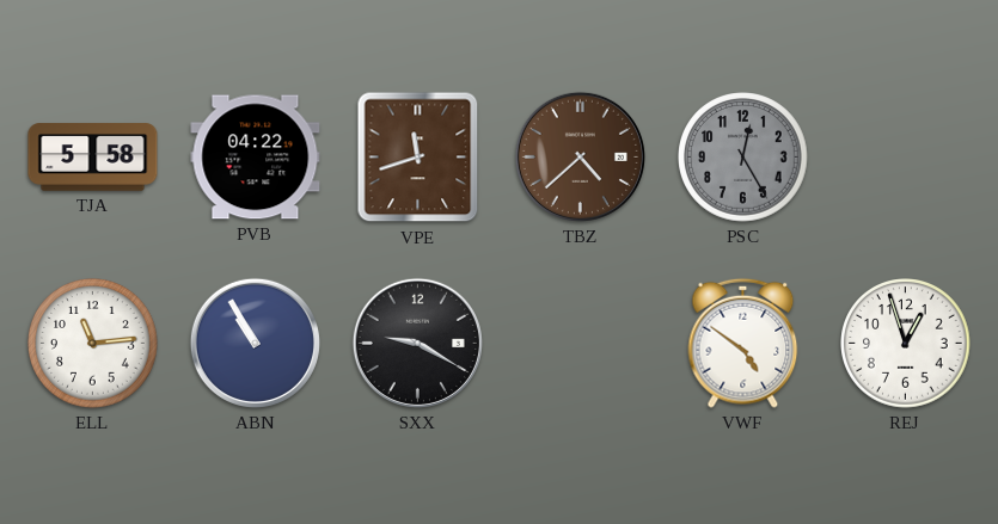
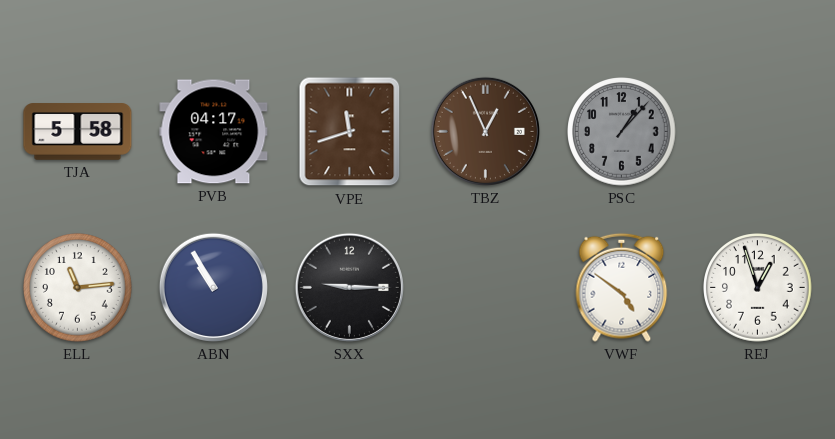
PVB: 04:22 -> 04:17 (214, 132)
TBZ: 4:38 -> 12:56 (485, 131)
PSC: 12:25 -> 1:07 (622, 132)
SXX: 9:20 -> 9:15 (349, 287)
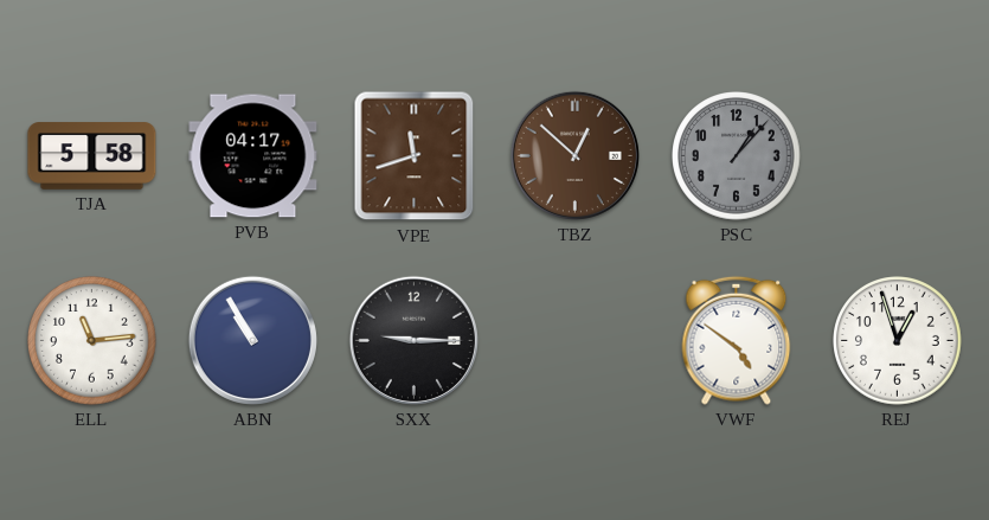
TBZ: 12:56 -> 12:52 (574, 155)
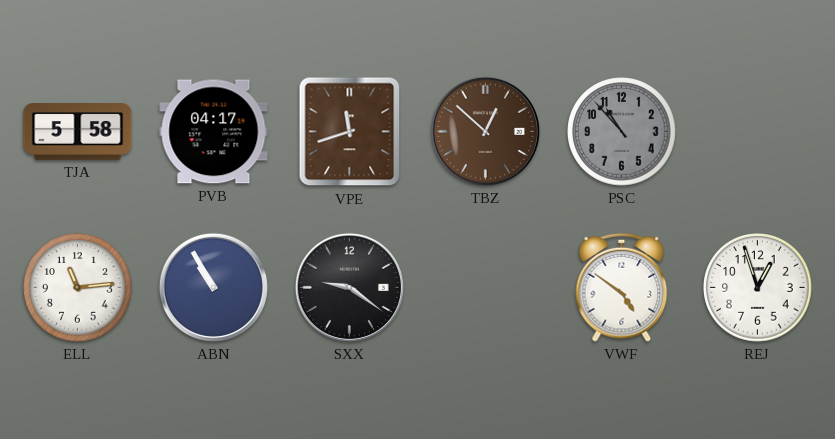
PSC: 1:07 -> 10:53 (622, 132)
SXX: 9:15 -> 9:21 (349, 287)
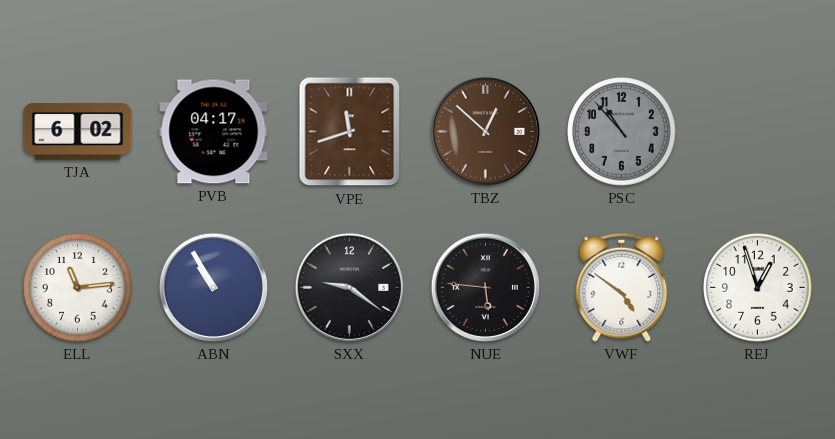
TJA: 5:58 -> 6:02 (78, 132)
NUE: none -> 5:46 (485, 287)
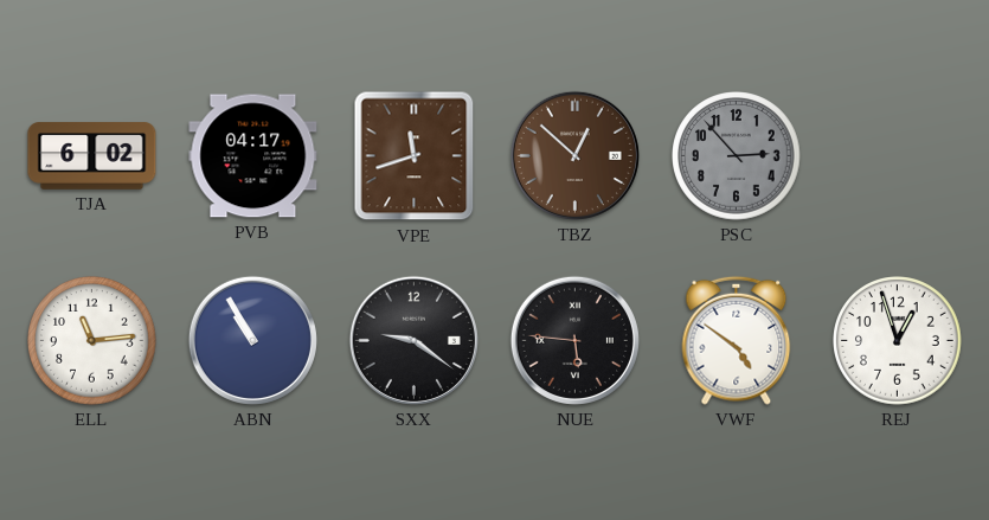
PSC: 10:53 -> 2:53 (737, 156)
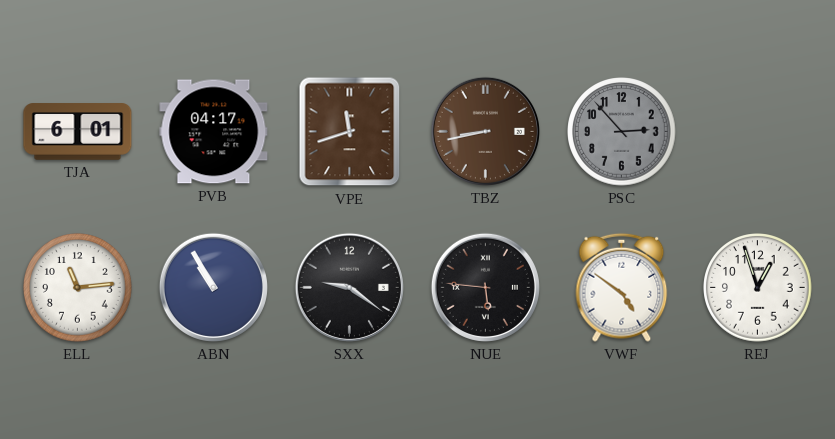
TJA: 6:02 -> 6:01 (78, 132)
TBZ: 12:52 -> 8:43 (485, 131)
